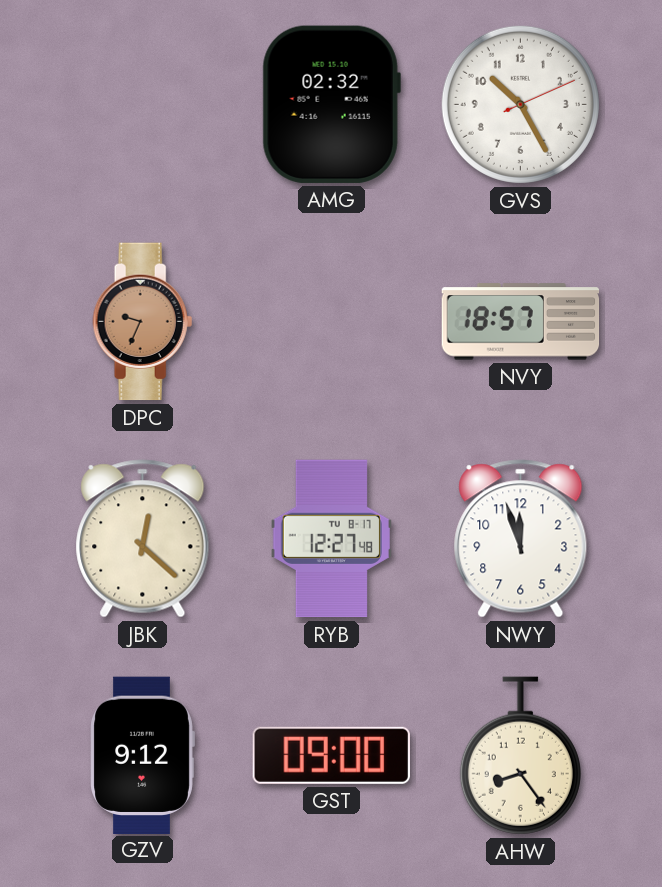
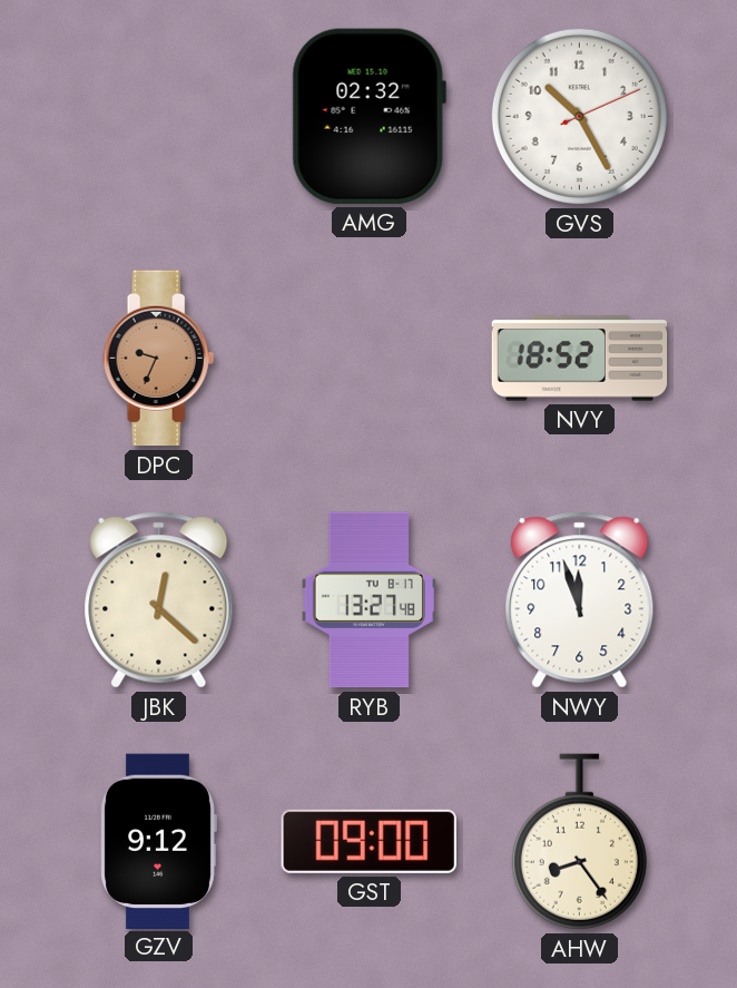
NVY: 18:57 -> 18:52 (580, 359)
RYB: 12:27 -> 13:27 (368, 600)
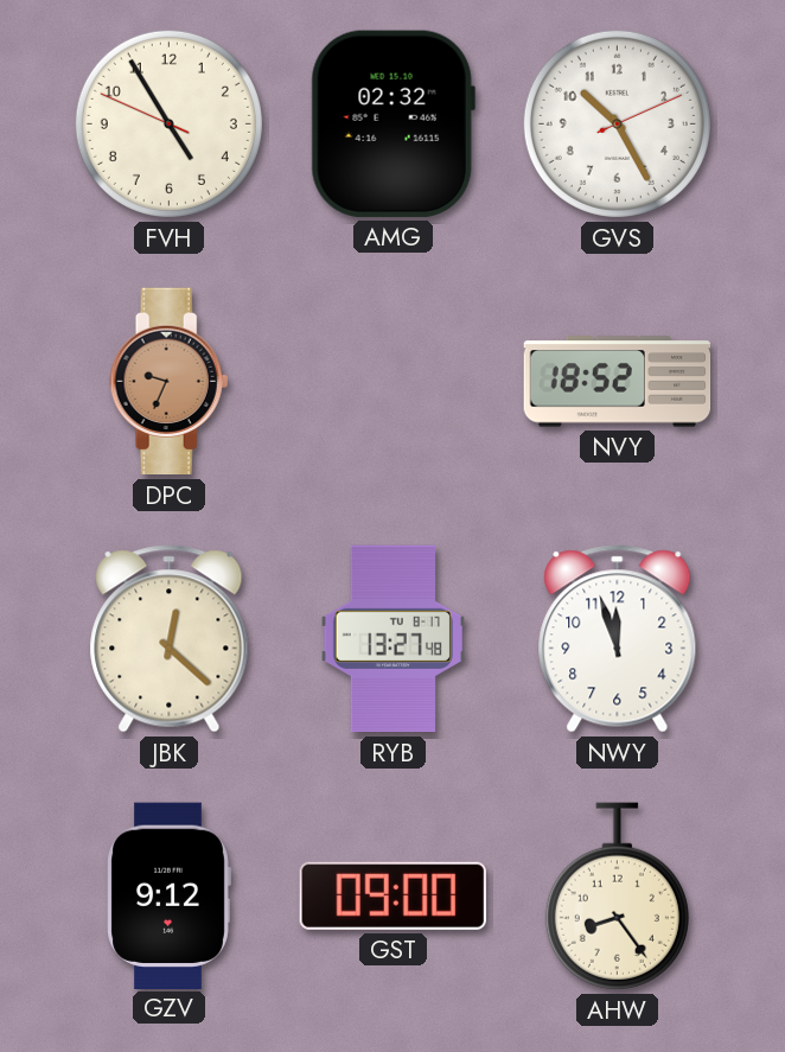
FVH: none -> 4:54 (168, 123)
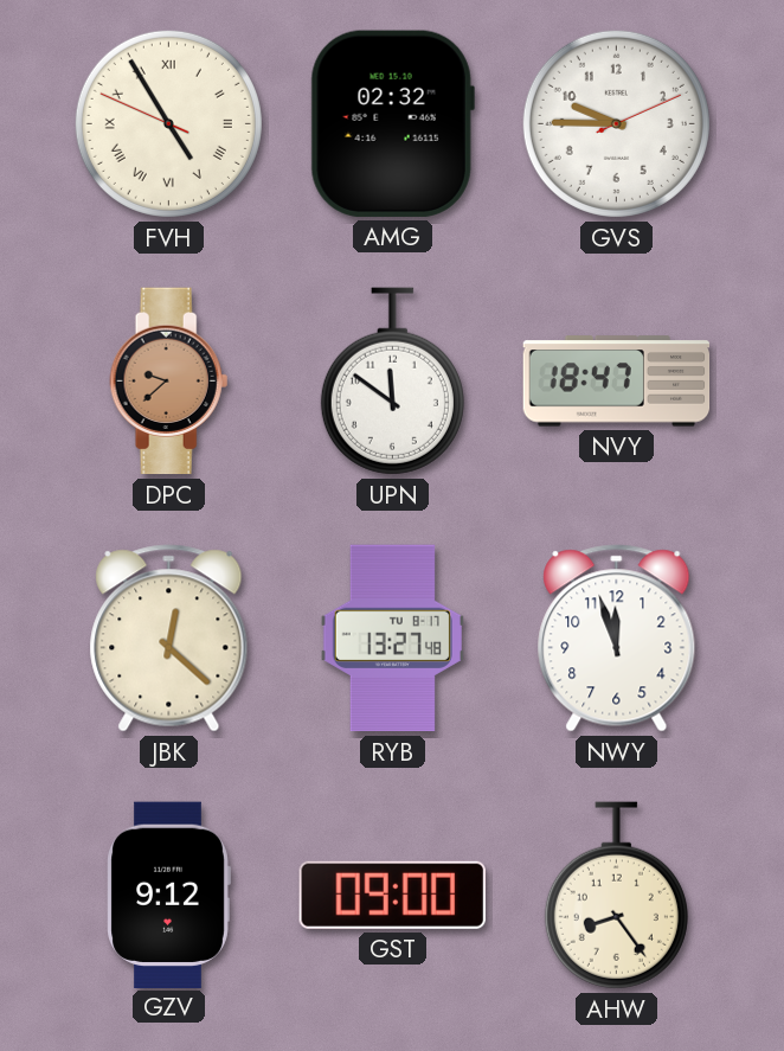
FVH numerals: Arabic -> Roman (168, 123)
GVS: 10:25 -> 9:45 (616, 123)
DPC: 9:34 -> 9:38 (169, 382)
UPN: none -> 11:51 (392, 382)
NVY: 18:52 -> 18:47 (617, 382)
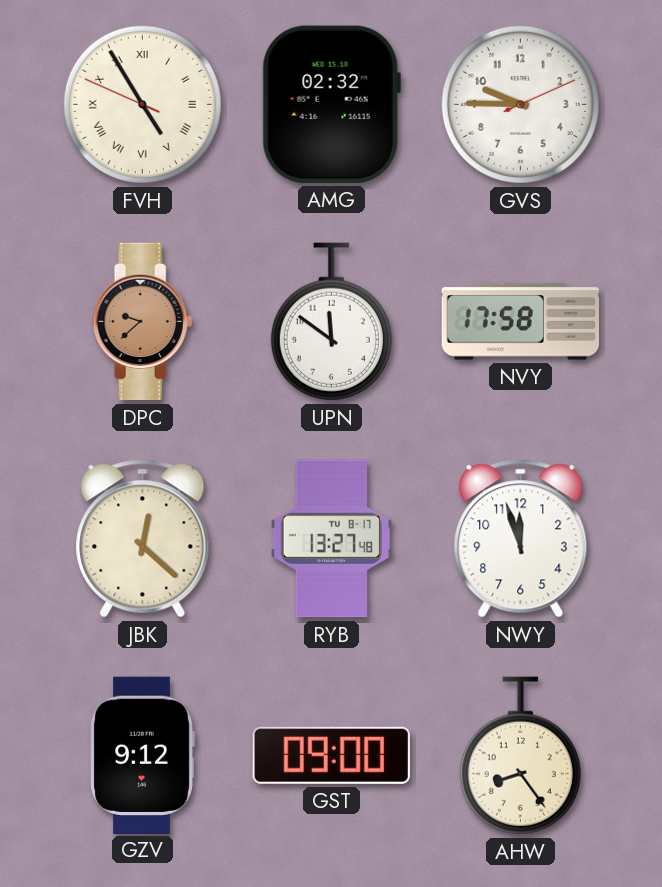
NVY: 18:47 -> 17:58 (521, 322)
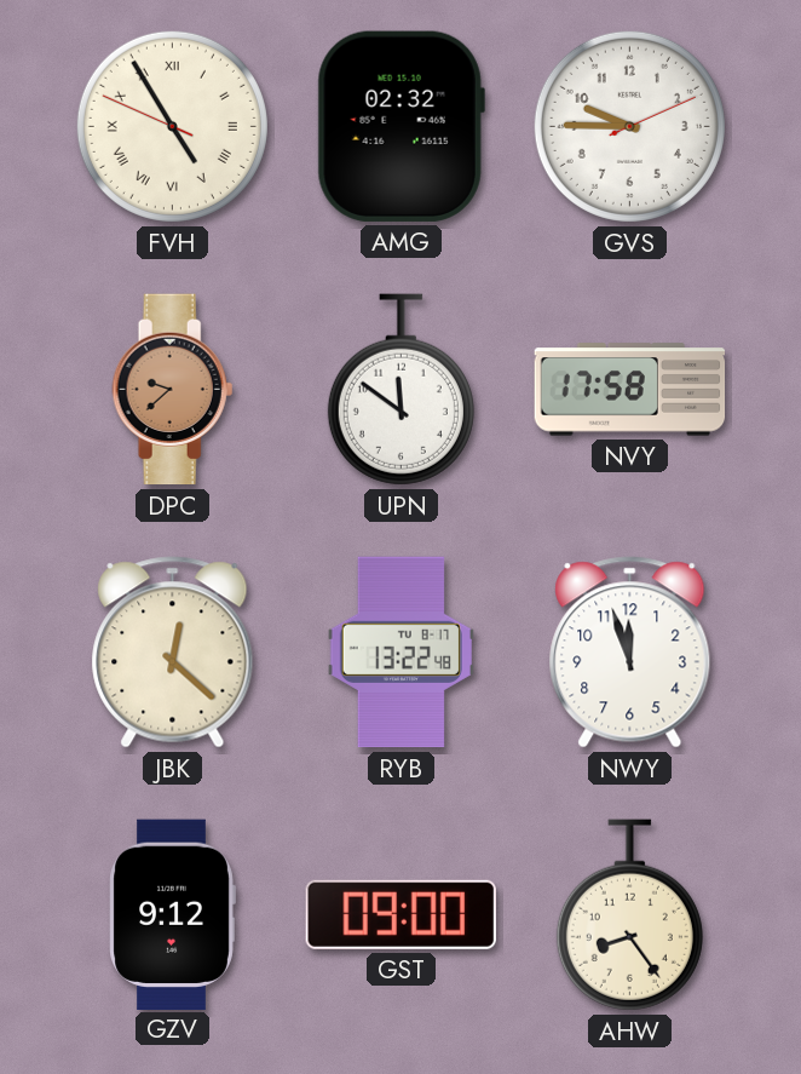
RYB: 13:27 -> 13:22 (400, 653)
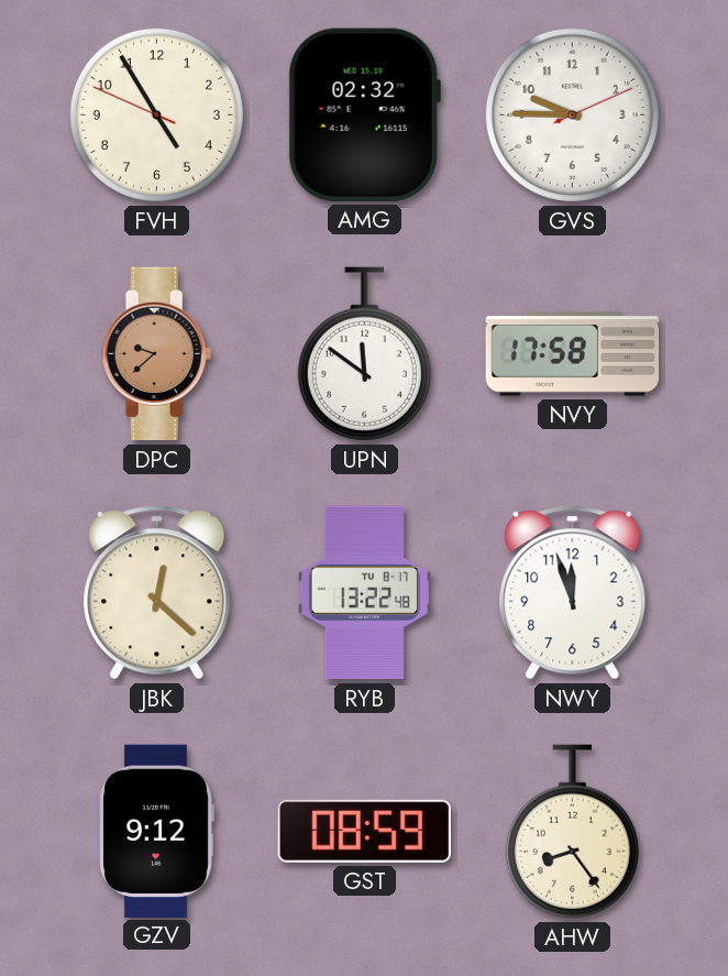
FVH numerals: Roman -> Arabic (156, 114)
GST: 09:00 -> 08:59 (364, 831)
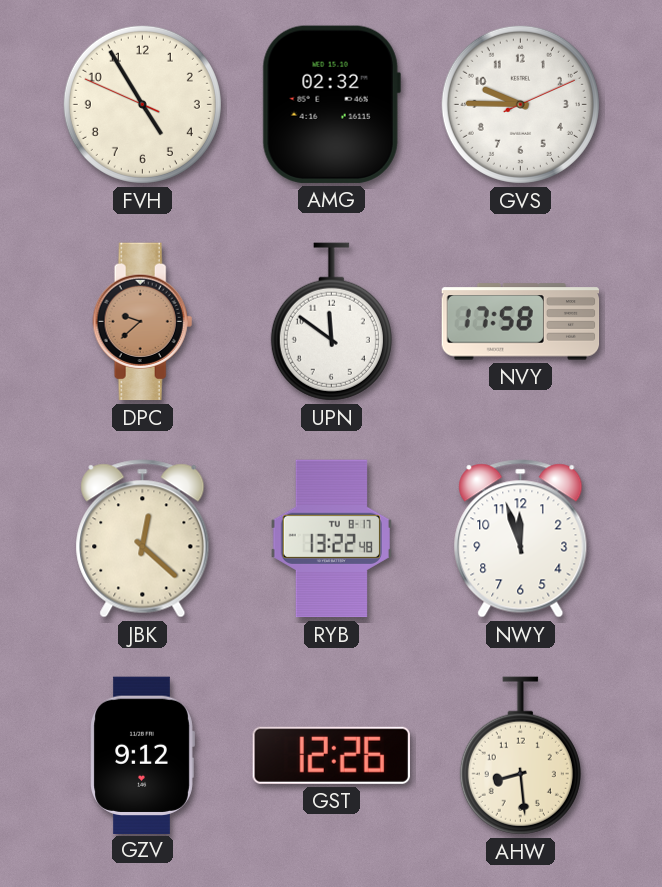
GST: 08:59 -> 12:26 (331, 755)
AHW: 8:24 -> 8:29 (520, 756)
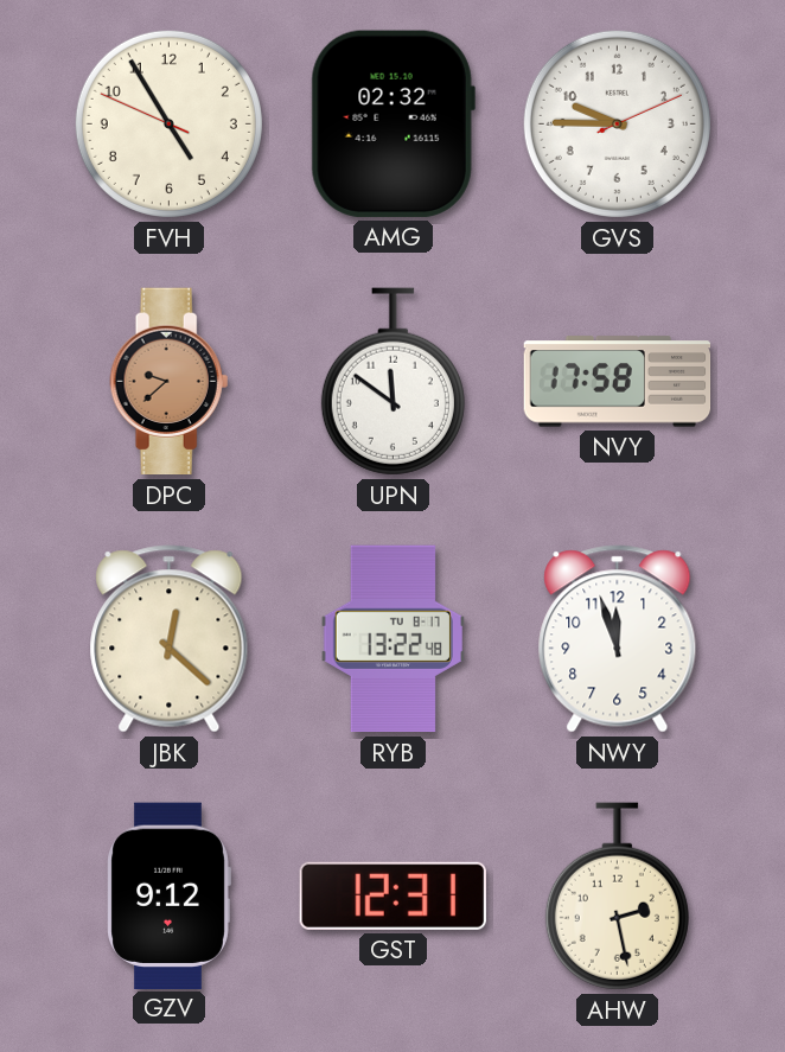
GST: 12:26 -> 12:31 (392, 895)
AHW: 8:29 -> 2:28 (617, 897)
